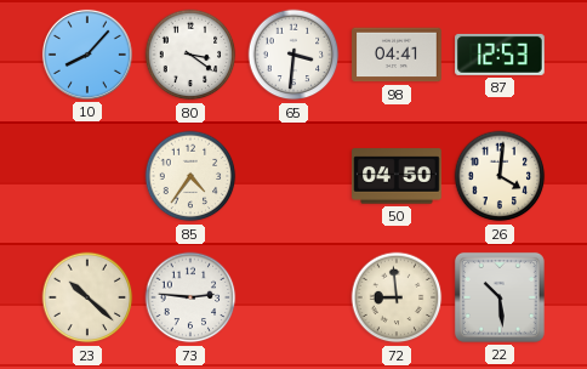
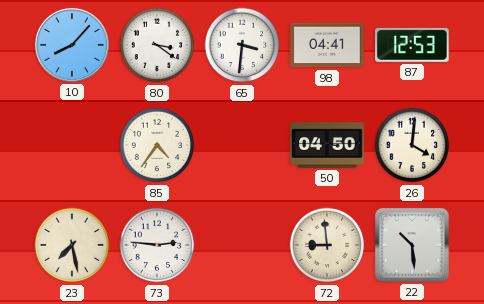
23: 10:22 -> 7:28 (72, 245)
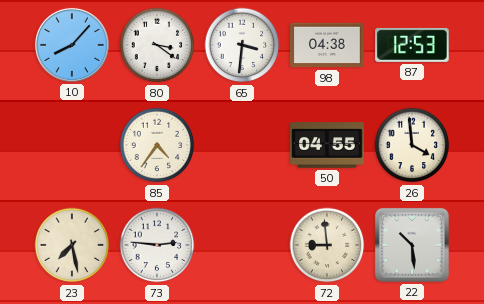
98: 04:41 -> 04:38 (327, 45)
50: 04:50 -> 04:55 (327, 145)
26: 4:01 -> 3:59 (412, 145)
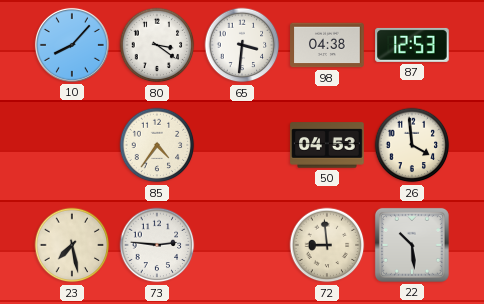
50: 04:55 -> 04:53 (327, 145)
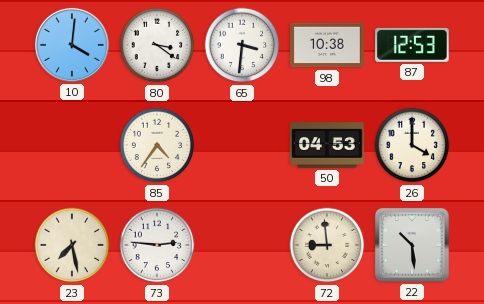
10: 8:07 -> 4:01 (72, 45)
98: 04:38 -> 10:38 (327, 45)
26: 3:59 -> 4:00 (412, 145)
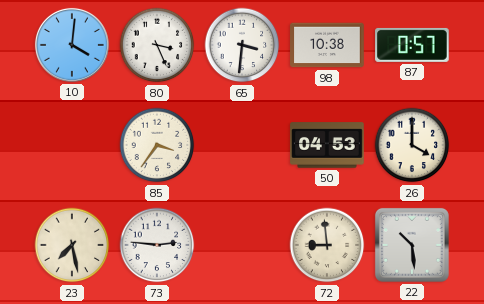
80: 3:21 -> 3:26 (157, 45)
87: 12:53 -> 0:57 (412, 45)
85: 4:36 -> 3:36 (157, 145)
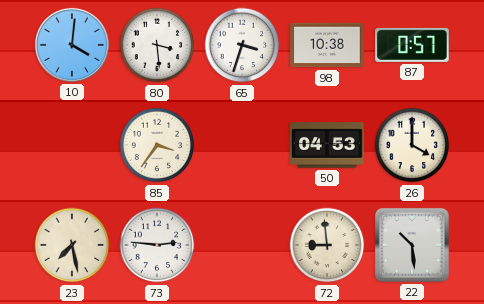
80: 3:26 -> 3:29 (157, 45)
65: 3:31 -> 3:33 (242, 45)
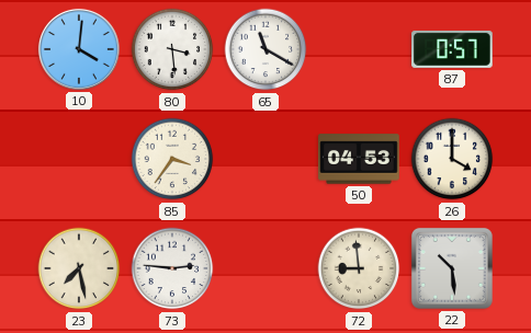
65: 3:33 -> 11:20 (265, 49)
98: 10:38 -> none (327, 45)
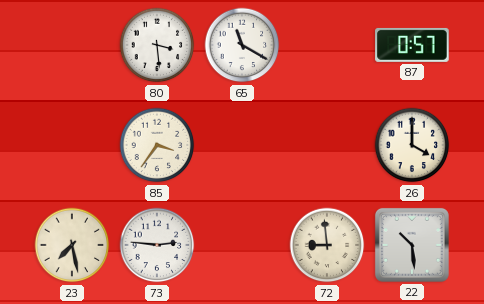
10: 4:01 -> none (79, 49)
50: 04:53 -> none (359, 159)
